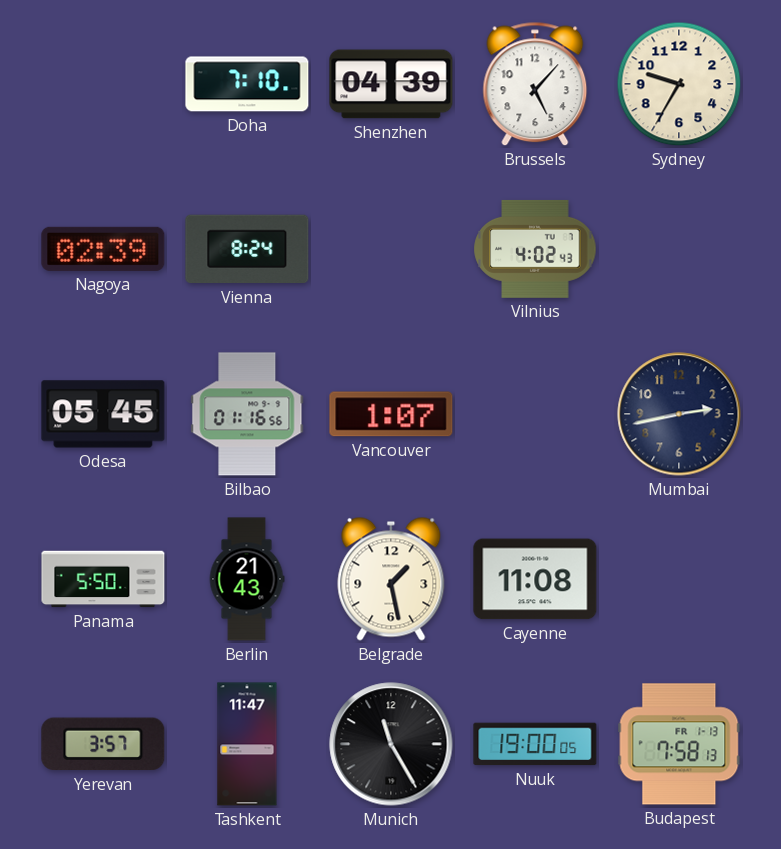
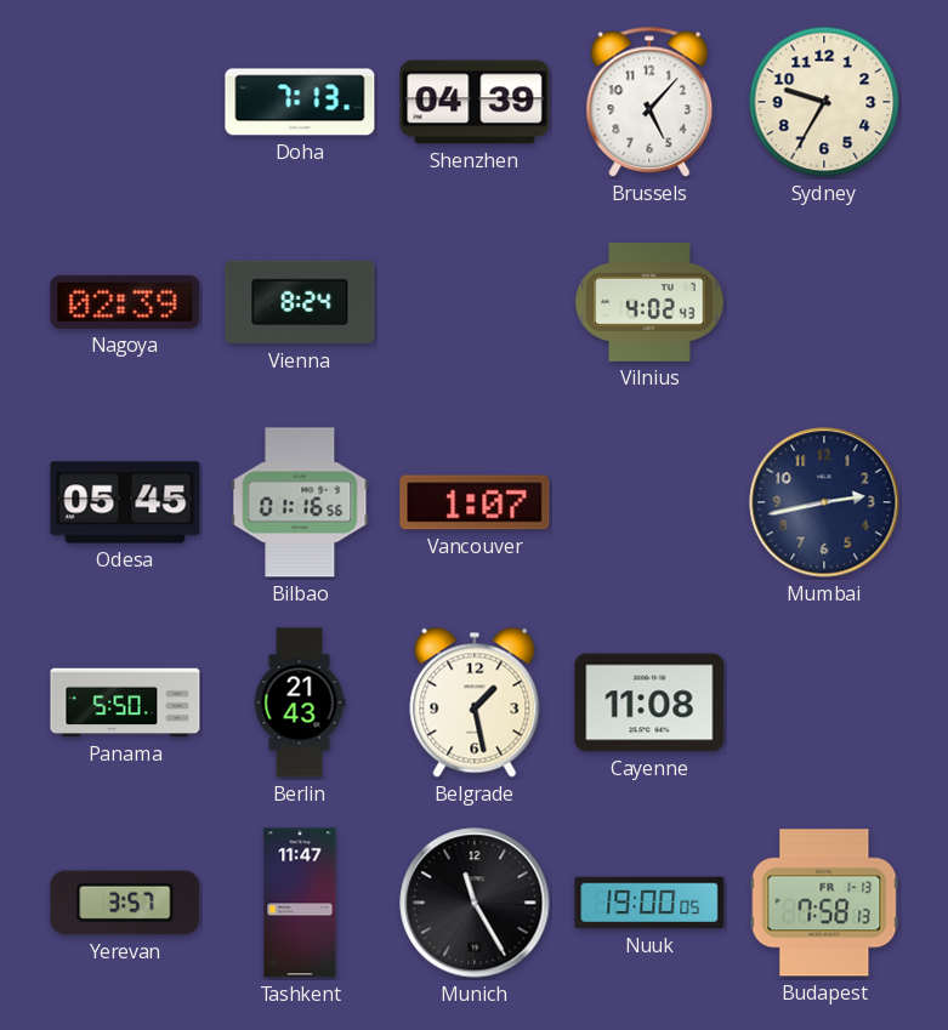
Doha: 7:10 -> 7:13 (300, 102)
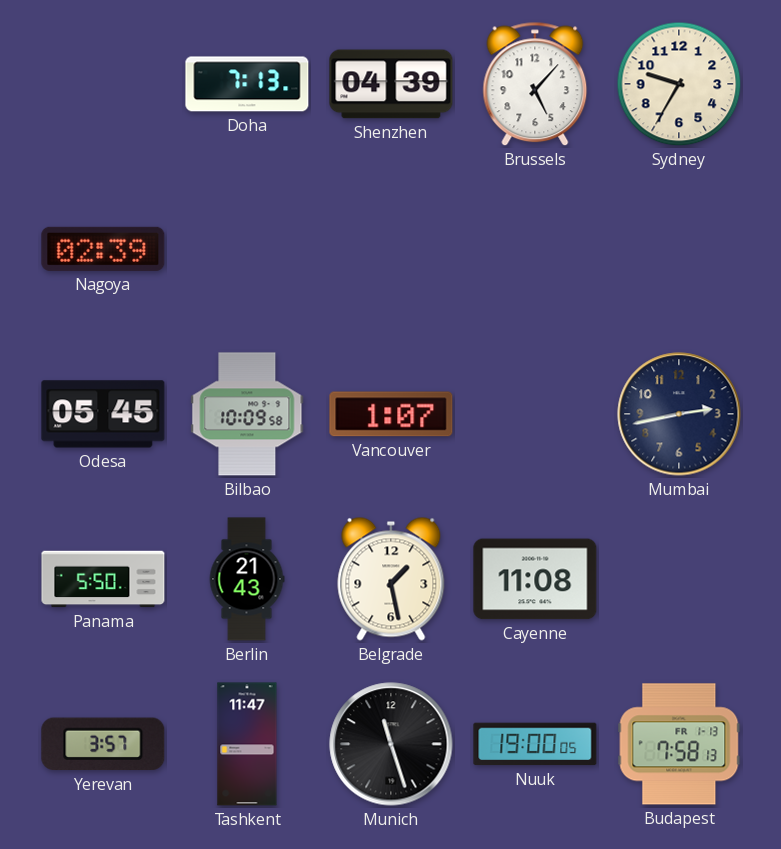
Vienna: 8:24 -> none (300, 302)
Vilnius: 4:02 -> none (649, 302)
Bilbao: 01:16 -> 10:09 (247, 414)
Munich: 11:25 -> 11:27 (391, 744)
